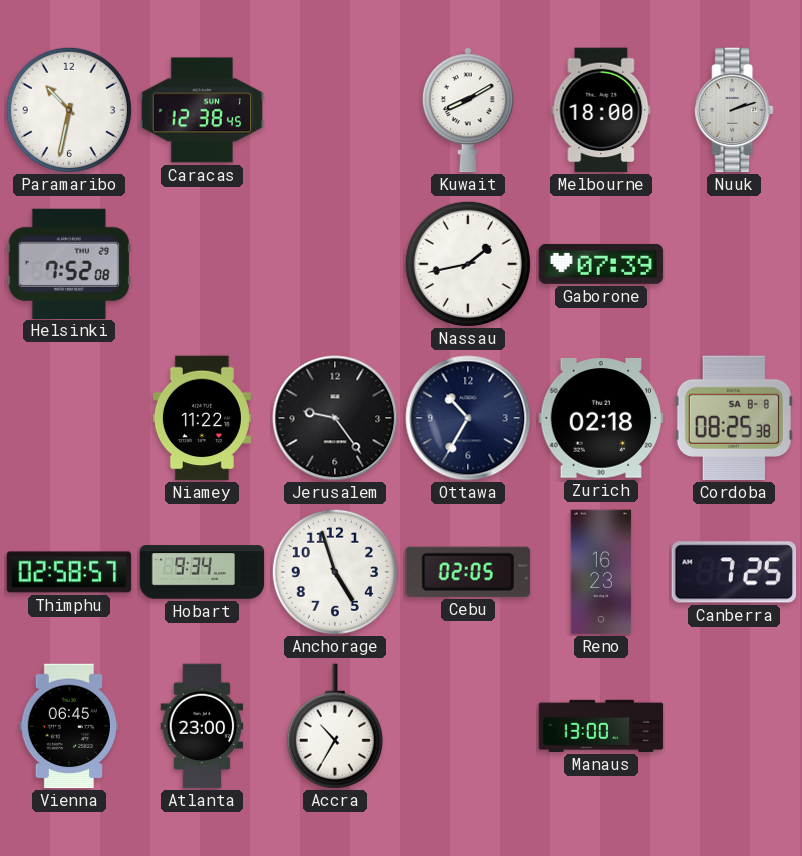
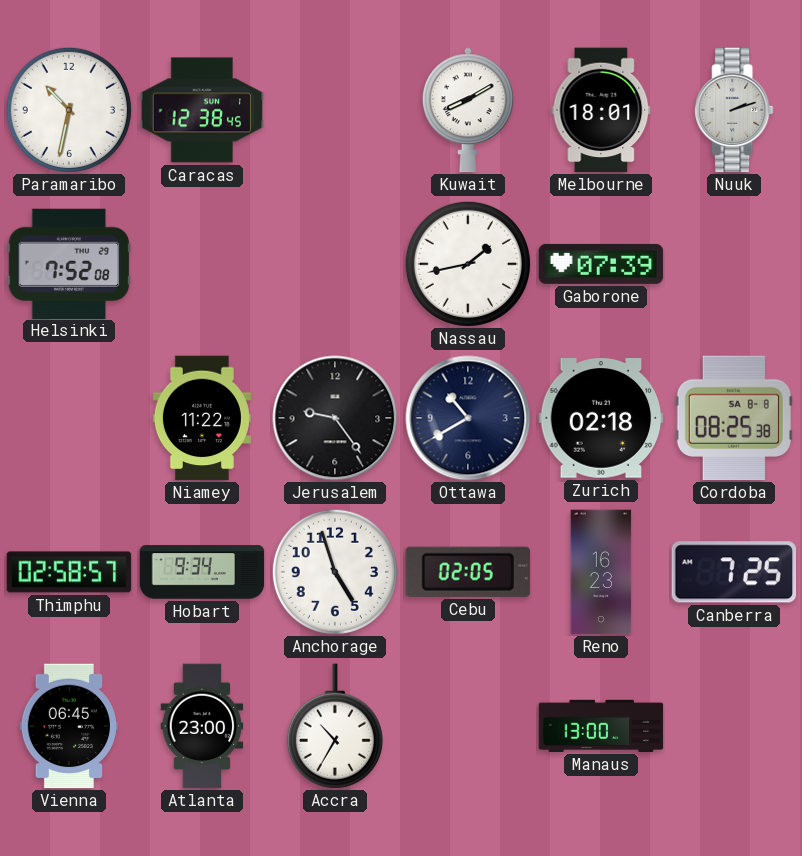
Melbourne: 18:00 -> 18:01 (601, 110)
Ottawa: 10:35 -> 10:40 (468, 418)
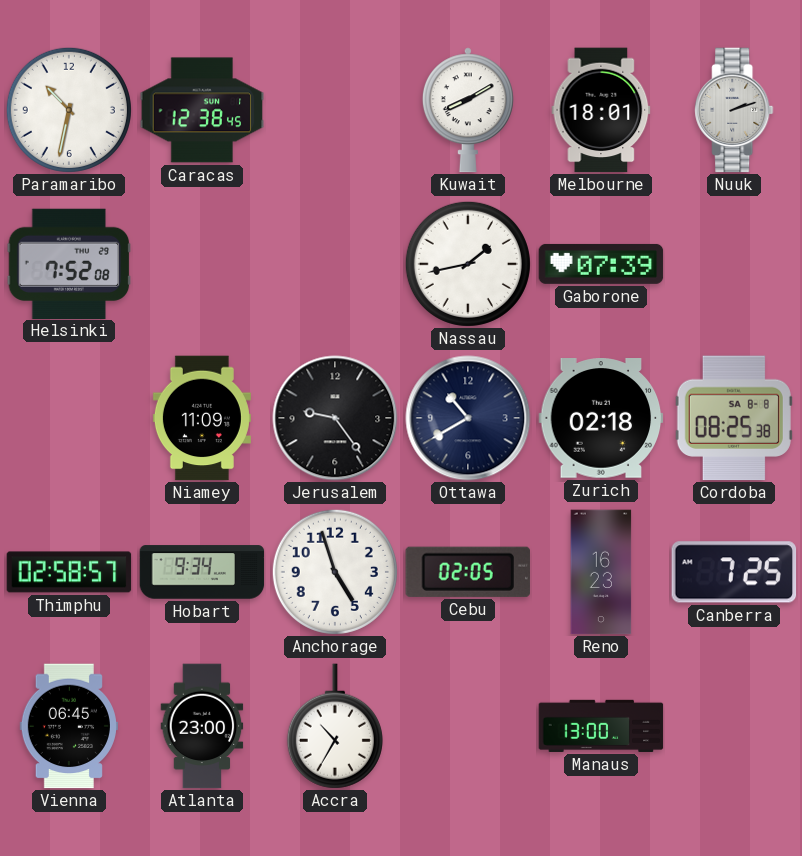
Niamey: 11:22 -> 11:09 (202, 418)
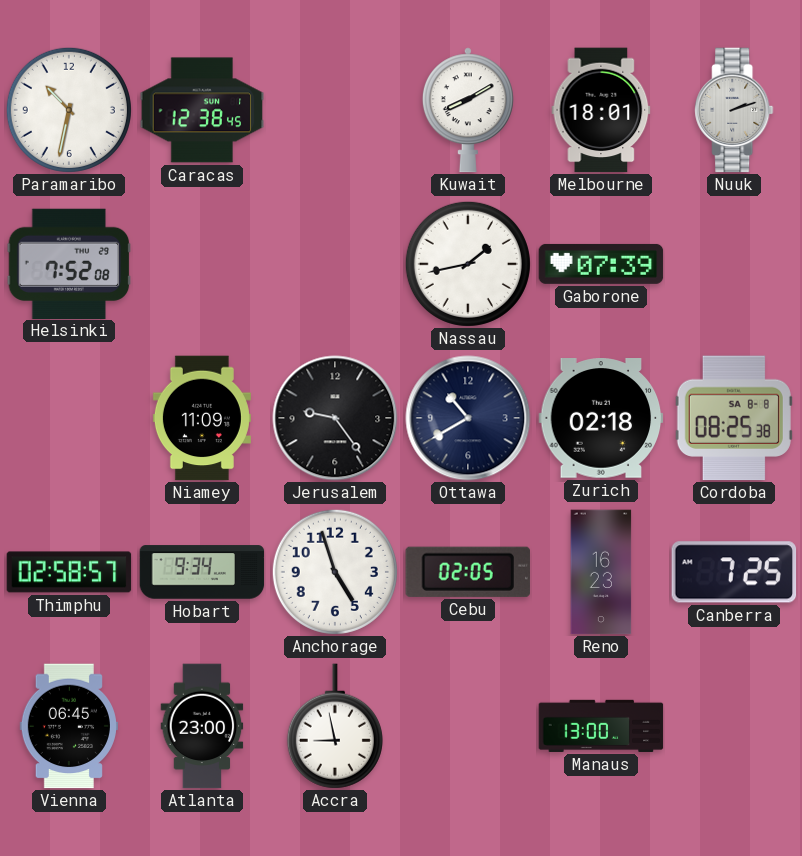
Accra: 10:35 -> 8:58 (335, 726)
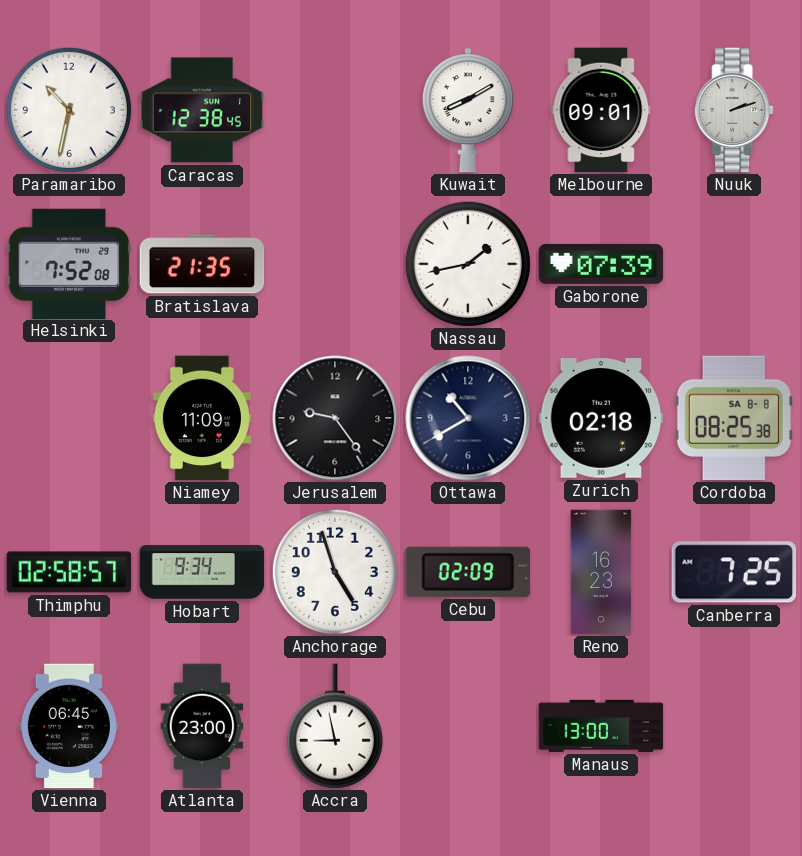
Melbourne: 18:01 -> 09:01 (601, 110)
Bratislava: none -> 21:35 (202, 264)
Cebu: 02:05 -> 02:09 (468, 572)
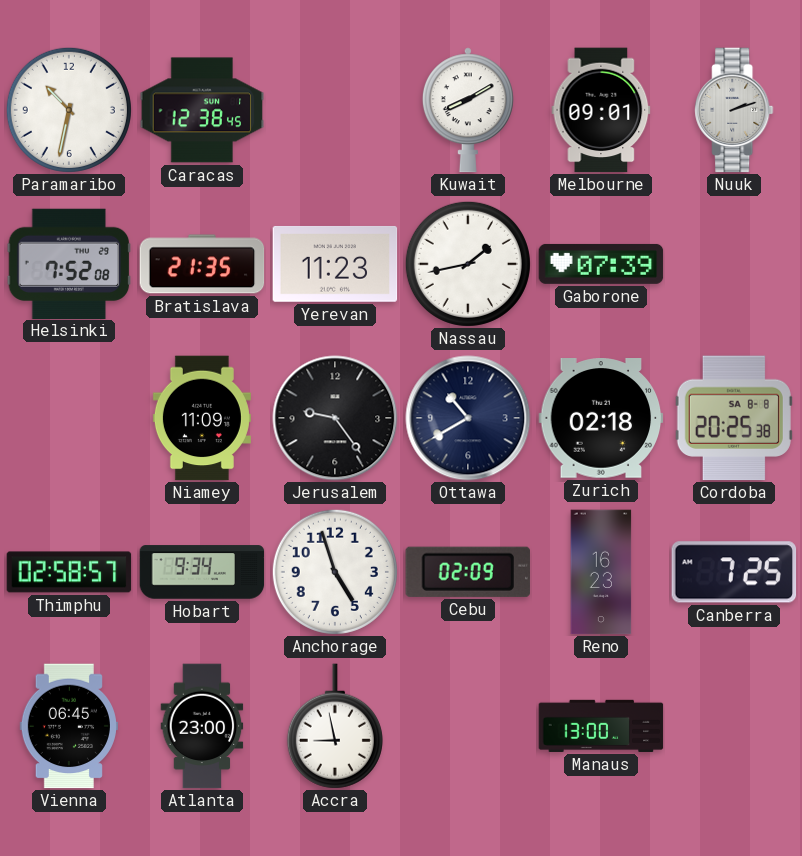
Yerevan: none -> 11:23 (335, 264)
Cordoba: 08:25 -> 20:25 (734, 418)
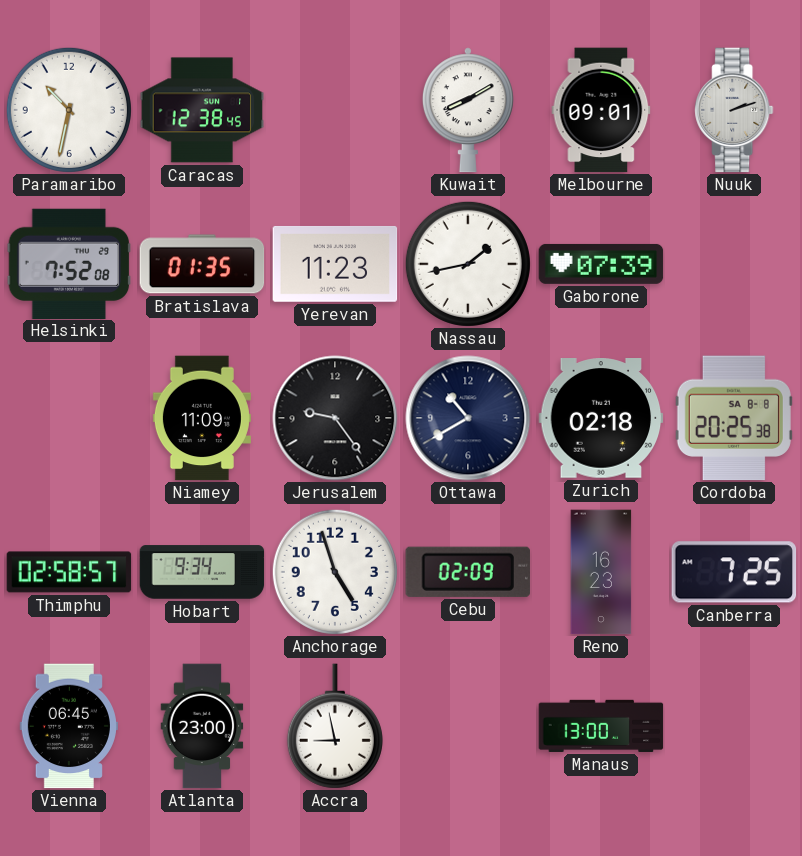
Bratislava: 21:35 -> 01:35 (202, 264)
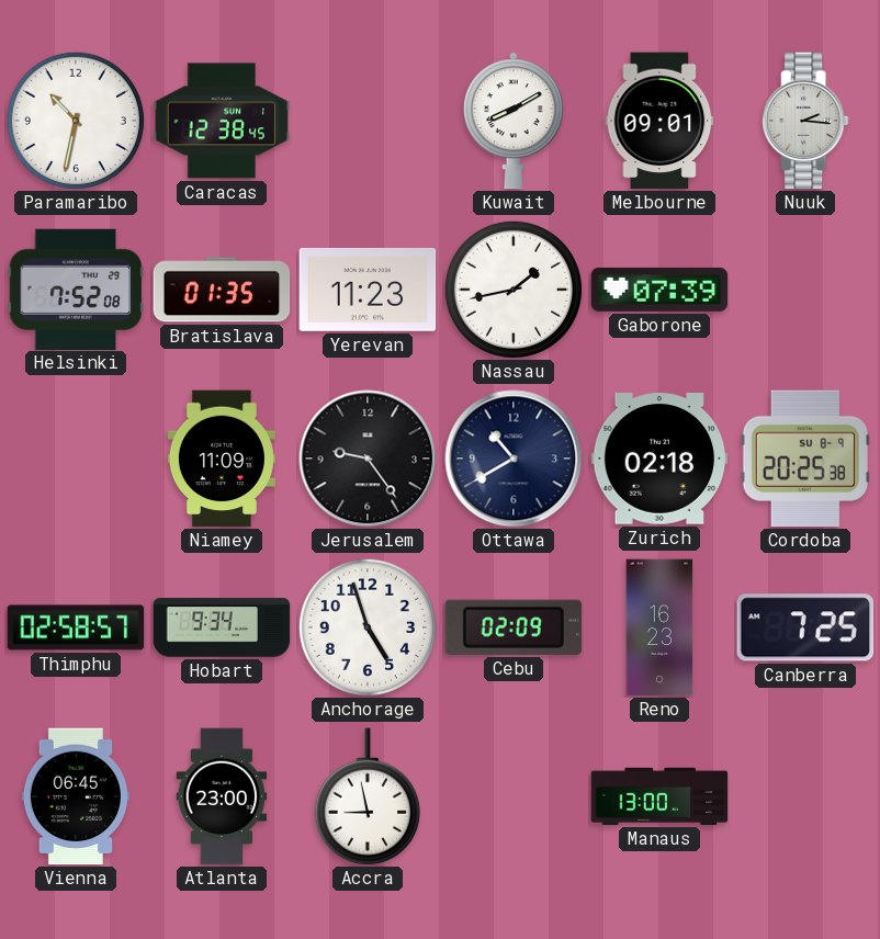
Nuuk: 2:12 -> 2:16 (805, 121)
Cordoba date: SA 8-8 -> SU 8-9 (805, 459)
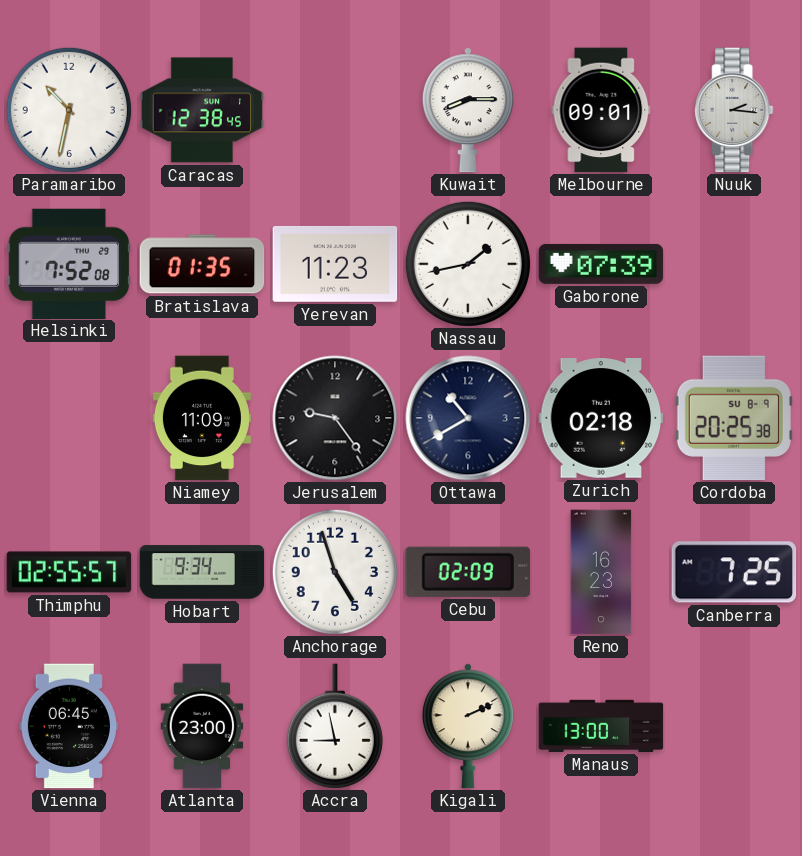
Kuwait: 8:10 -> 8:15 (468, 110)
Thimphu: 02:58 -> 02:55 (69, 572)
Kigali: none -> 2:11 (468, 726)
